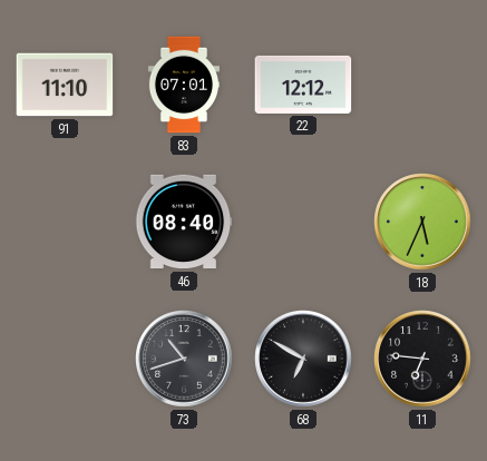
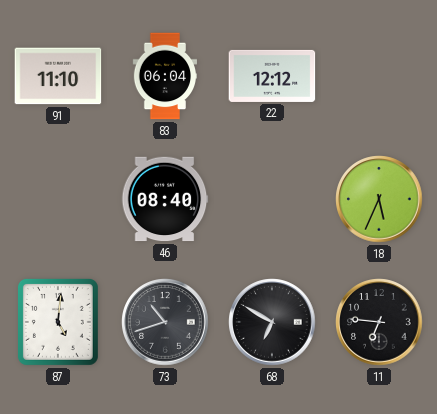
83: 07:01 -> 06:04 (164, 76)
87: none -> 5:01 (58, 322)
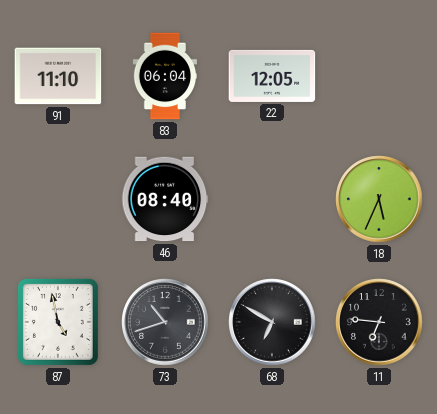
22: 12:12 -> 12:05 (272, 76)
87: 5:01 -> 4:58 (58, 322)
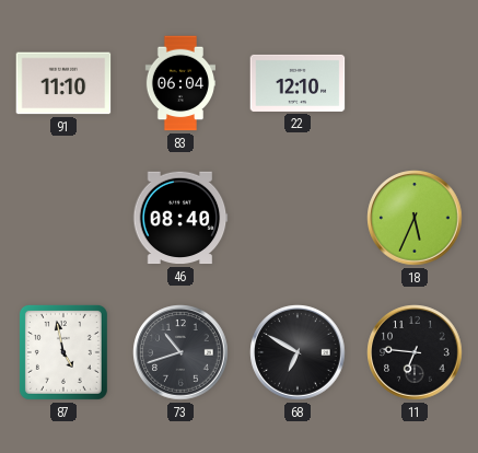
22: 12:05 -> 12:10 (298, 83)
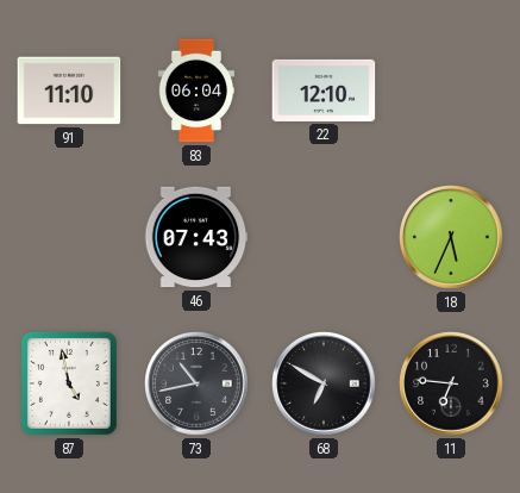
46: 08:40 -> 07:43 (196, 237)
73: 10:42 -> 10:43 (196, 383)
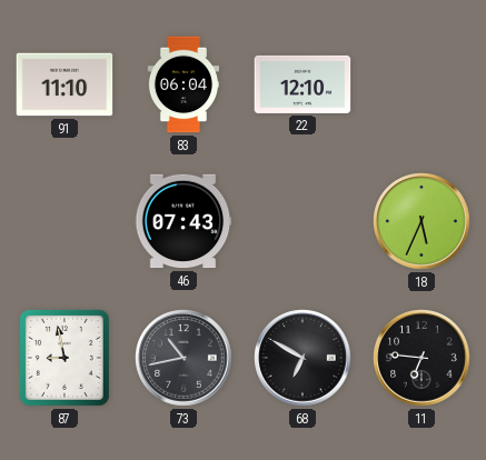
87: 4:58 -> 8:58 (65, 358)
